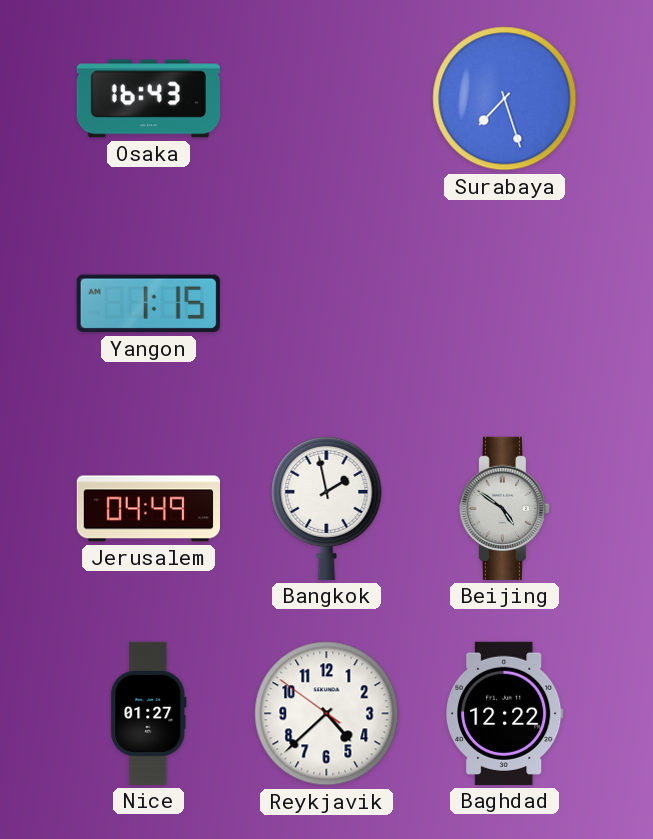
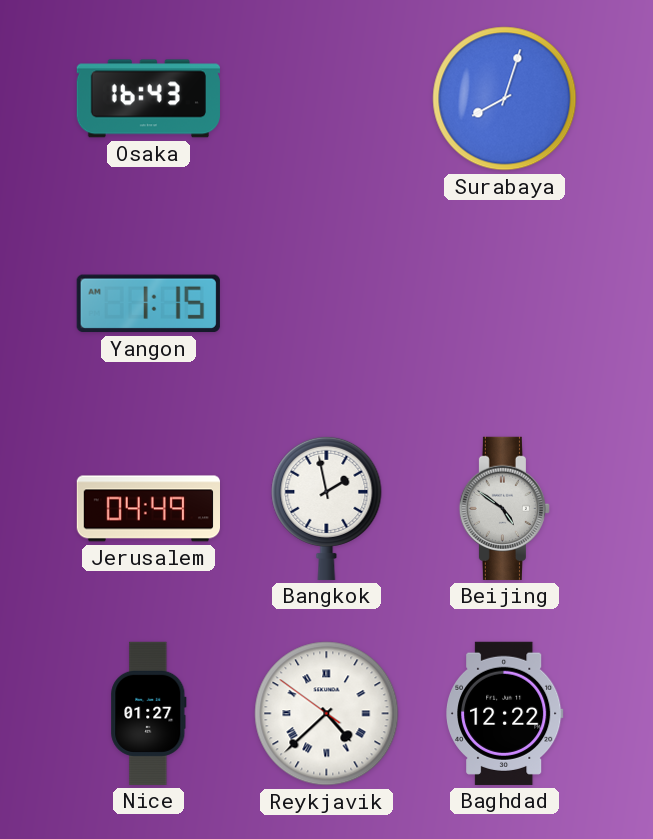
Surabaya: 7:27 -> 8:03 (505, 99)
Reykjavik numerals: Arabic -> Roman (327, 714)
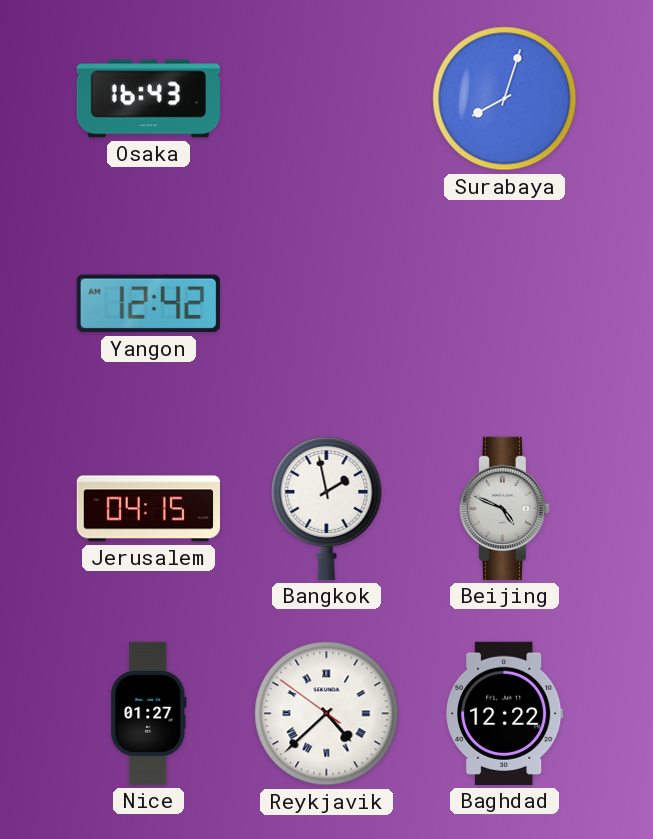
Yangon: 1:15 -> 12:42 (148, 304)
Jerusalem: 04:49 -> 04:15 (148, 509)
Beijing: 4:51 -> 4:49 (504, 508)
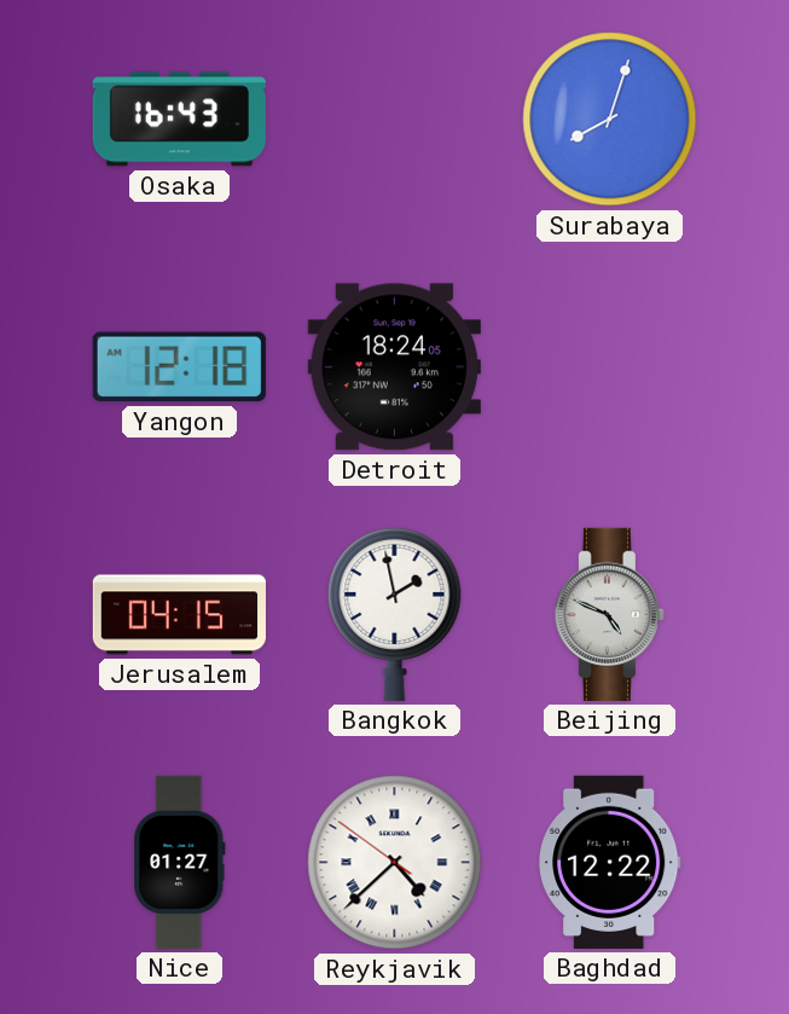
Yangon: 12:42 -> 12:18 (179, 367)
Detroit: none -> 18:24 (394, 367)
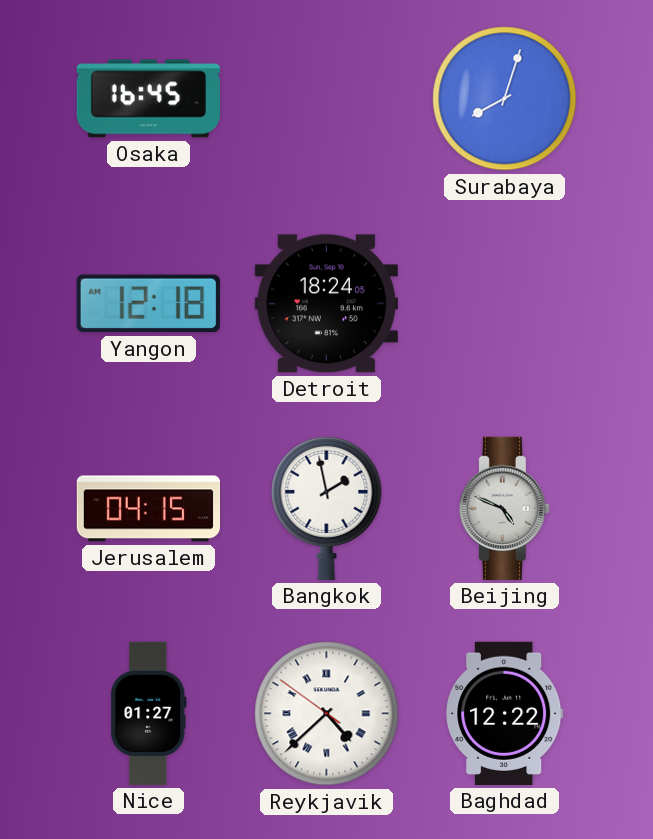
Osaka: 16:43 -> 16:45 (148, 99)
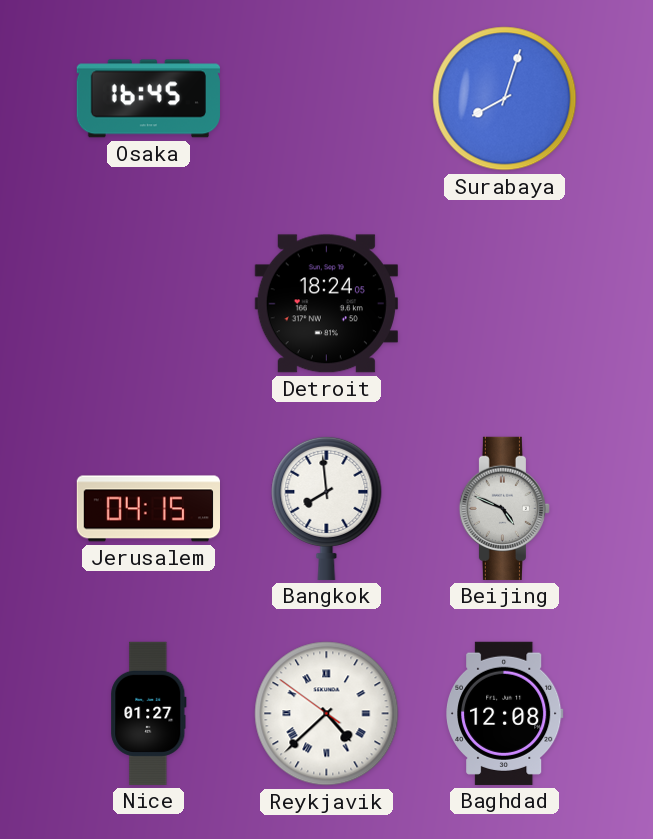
Yangon: 12:18 -> none (148, 304)
Bangkok: 1:58 -> 7:59 (327, 508)
Baghdad: 12:22 -> 12:08 (505, 713)
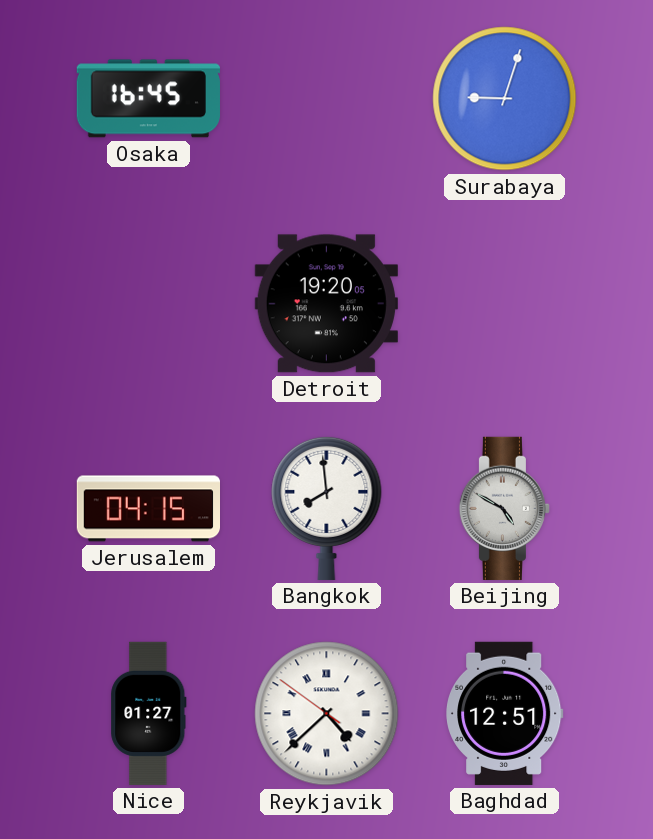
Surabaya: 8:03 -> 9:03 (505, 99)
Detroit: 18:24 -> 19:20 (326, 304)
Beijing: 4:49 -> 4:50 (504, 508)
Baghdad: 12:08 -> 12:51 (505, 713)
